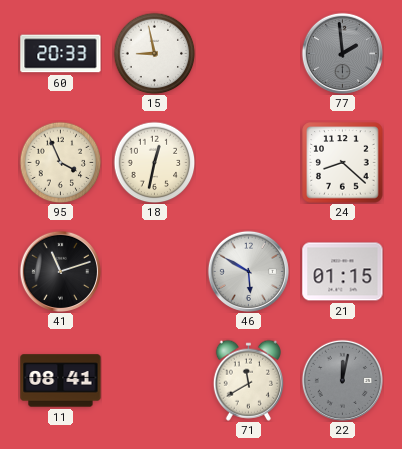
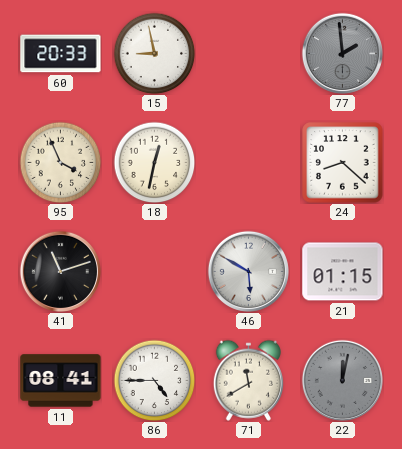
86: none -> 4:45 (154, 380)
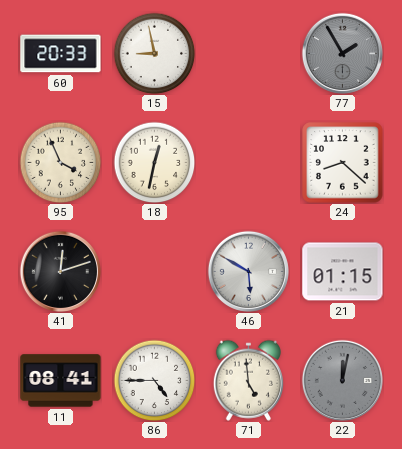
77: 1:59 -> 1:55 (342, 53)
41: 11:12 -> 12:12 (60, 271)
71: 11:40 -> 4:59 (248, 380)
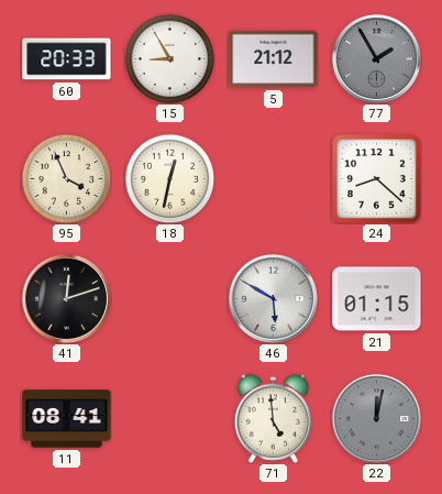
15: 8:58 -> 8:55 (169, 58)
5: none -> 21:12 (274, 59)
86: 4:45 -> none (154, 380)
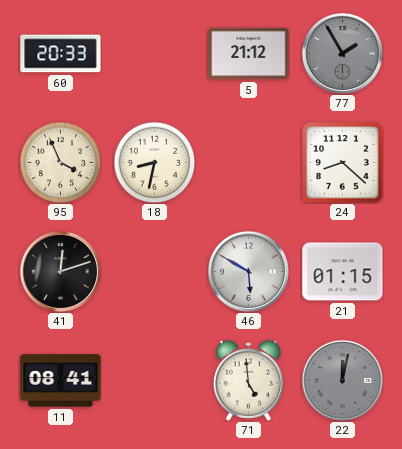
15: 8:55 -> none (169, 58)
18: 12:32 -> 8:32 (154, 162)
